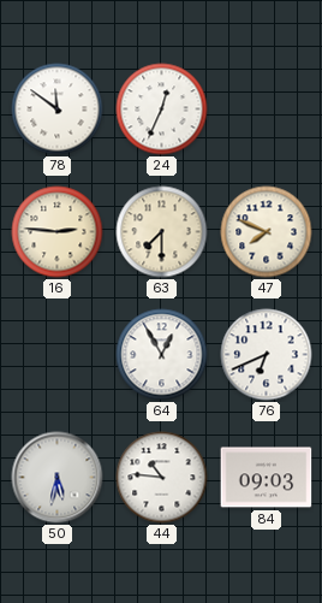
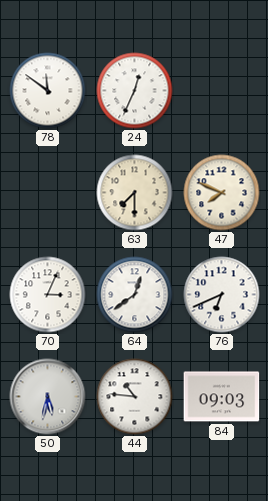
16: 2:46 -> none (58, 232)
70: none -> 3:04 (48, 295)
64: 12:55 -> 12:39 (135, 295)
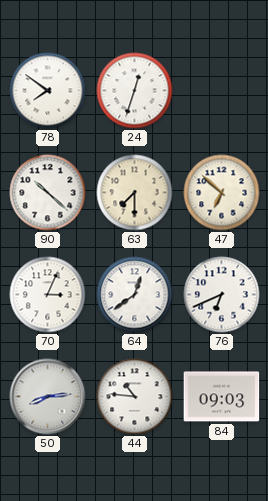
78: 11:51 -> 7:51 (48, 91)
24: 12:34 -> 12:33 (135, 91)
90: none -> 10:22 (48, 193)
47: 7:49 -> 6:52 (222, 193)
50: 5:32 -> 8:14 (48, 397)
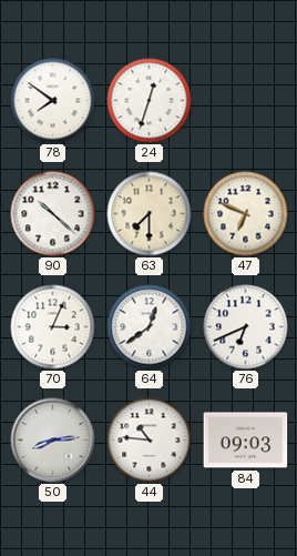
47: 6:52 -> 6:49 (246, 214)
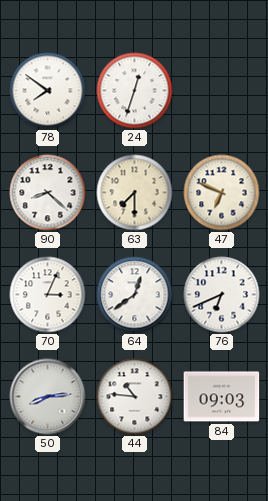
90: 10:22 -> 8:22 (48, 193)
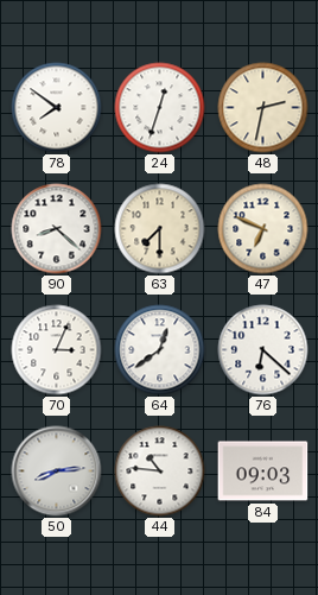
48: none -> 2:32 (263, 108)
76: 6:41 -> 6:22 (263, 350)
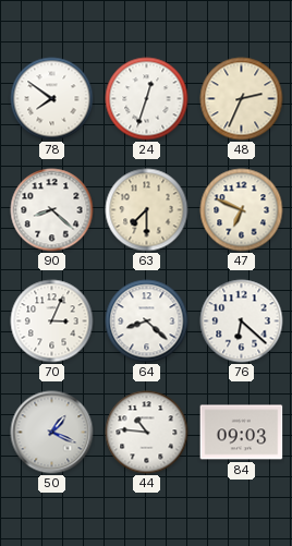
48: 2:32 -> 2:34 (242, 99)
64: 12:39 -> 8:22 (147, 321)
50: 8:14 -> 1:19 (52, 433)
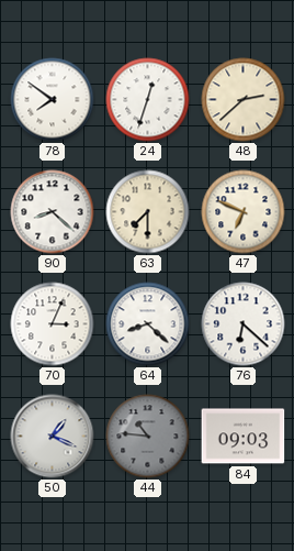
48: 2:34 -> 2:38 (244, 100)
44 dial: white -> grey (148, 437)
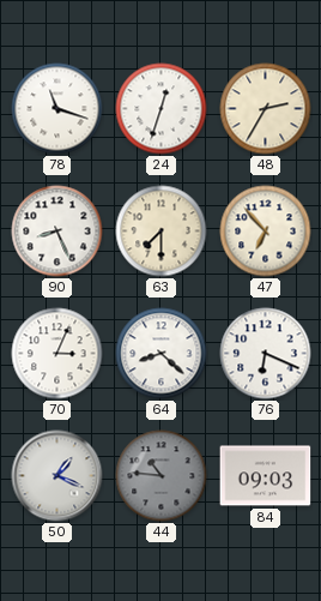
78: 7:51 -> 11:18 (57, 109)
48: 2:38 -> 2:35 (266, 109)
90: 8:22 -> 8:26 (57, 232)
47: 6:49 -> 6:53 (266, 232)
76: 6:22 -> 6:19 (266, 354)
